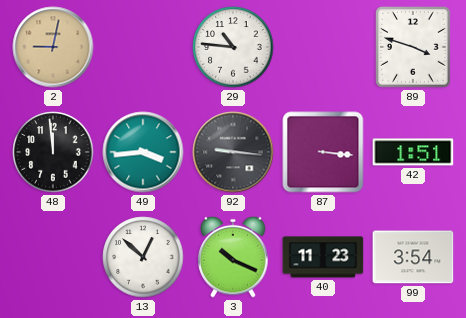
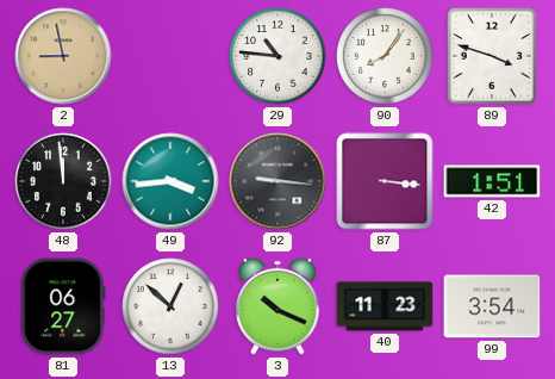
2: 9:02 -> 8:58 (63, 56)
90: none -> 8:06 (385, 56)
81: none -> 06:27 (63, 306)
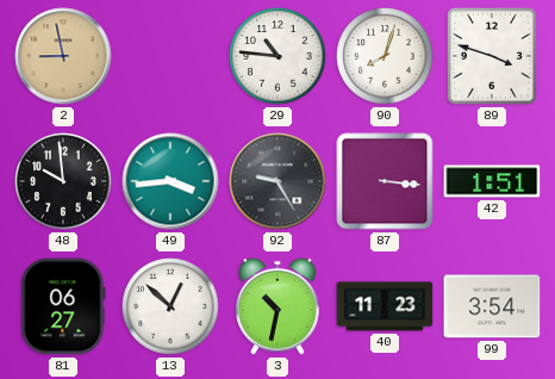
90: 8:06 -> 8:03 (385, 56)
48: 11:59 -> 9:59 (63, 181)
92: 9:16 -> 9:25 (277, 181)
3: 10:19 -> 10:32 (277, 306)
